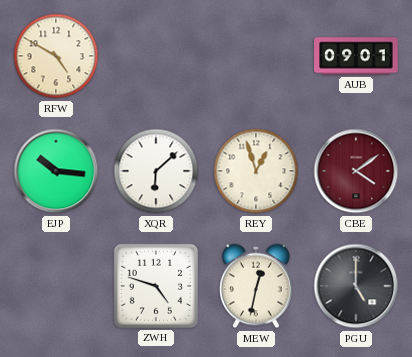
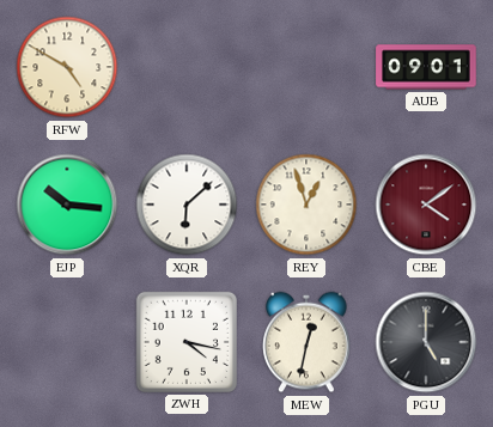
ZWH: 4:48 -> 4:17 (187, 342)
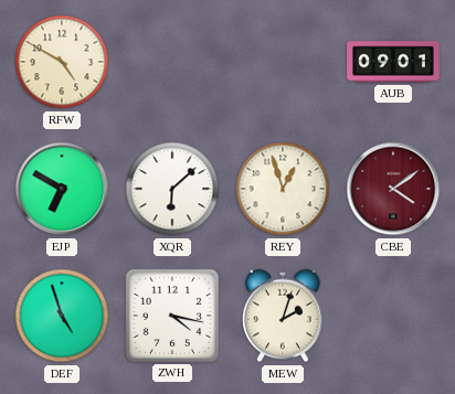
EJP: 10:16 -> 6:50 (62, 189)
DEF: none -> 4:57 (62, 316)
MEW: 12:32 -> 2:03 (283, 316)
PGU: 5:00 -> none (426, 342)
